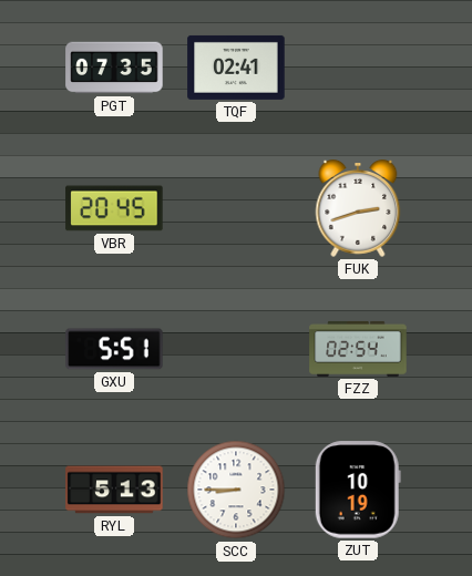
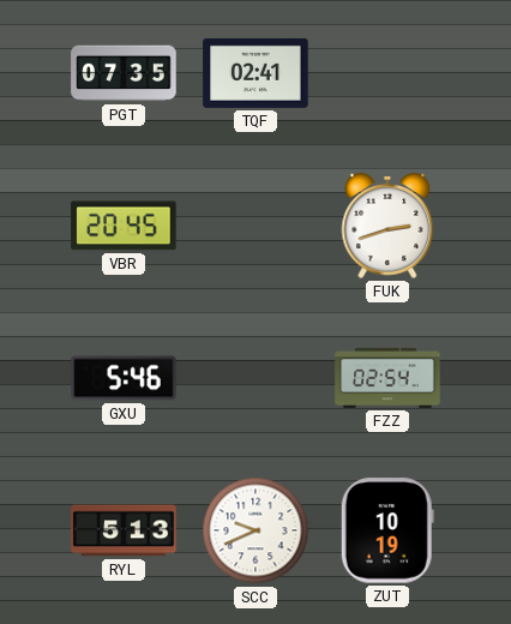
GXU: 5:51 -> 5:46 (124, 378)
SCC: 8:45 -> 9:41 (256, 530)
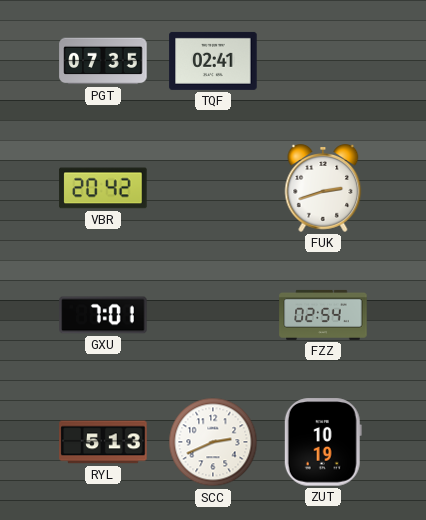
VBR: 20:45 -> 20:42 (103, 188)
GXU: 5:46 -> 7:01 (103, 315)
SCC: 9:41 -> 2:41 (213, 442)
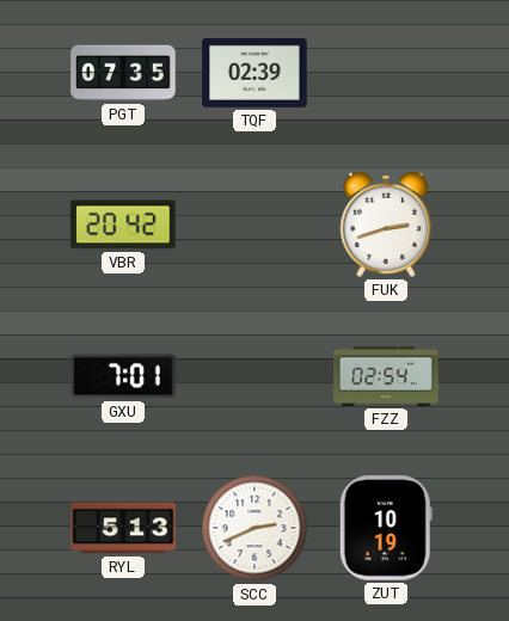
TQF: 02:41 -> 02:39 (254, 73)
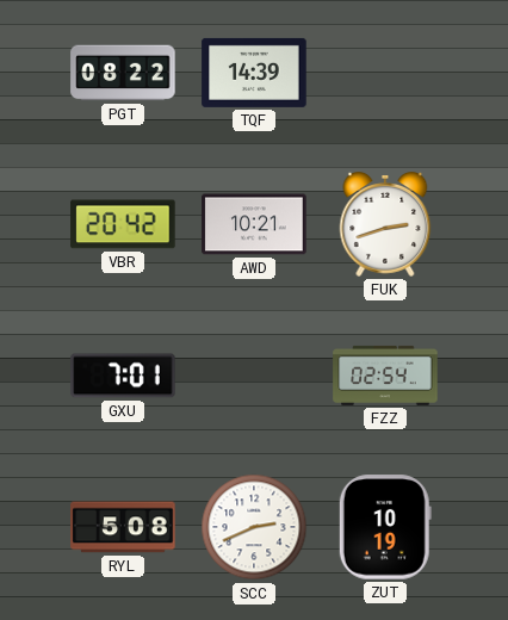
PGT: 07:35 -> 08:22 (123, 73)
TQF: 02:39 -> 14:39 (254, 73)
AWD: none -> 10:21 (254, 224)
RYL: 5:13 -> 5:08 (123, 527)
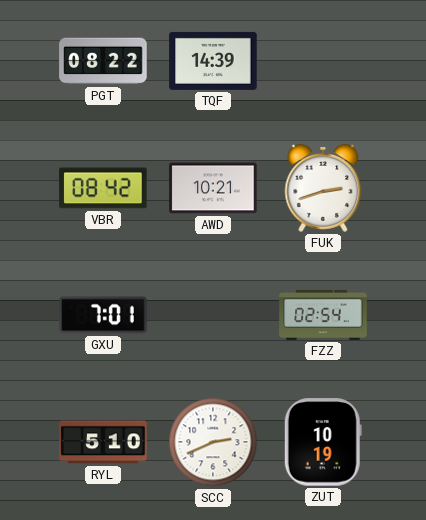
VBR: 20:42 -> 08:42 (103, 188)
RYL: 5:08 -> 5:10 (103, 442)
